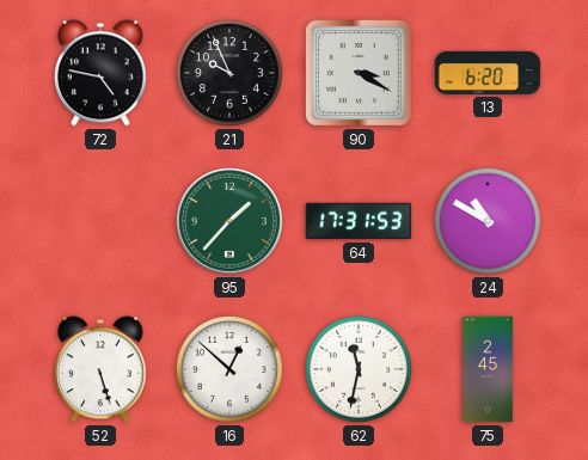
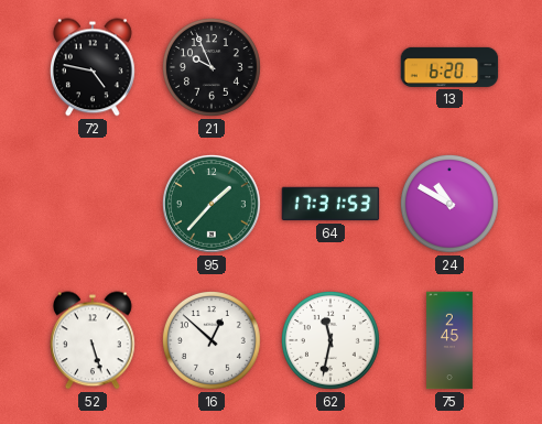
90: 3:20 -> none (360, 74)
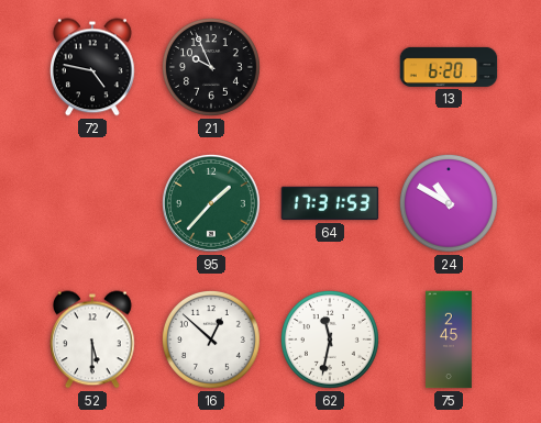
52: 5:27 -> 5:30 (93, 339)
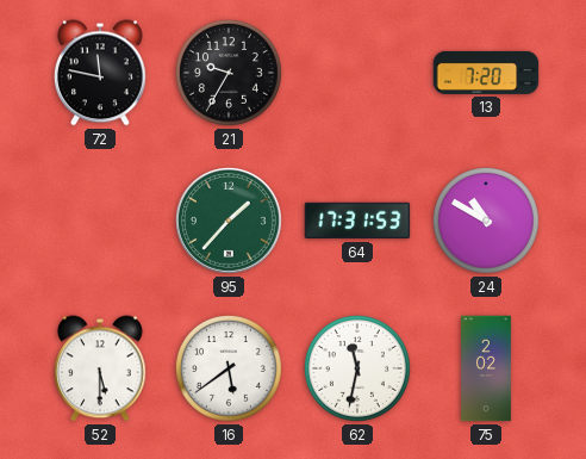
72: 4:47 -> 11:47 (101, 73)
21: 9:56 -> 9:35 (229, 73)
13: 6:20 -> 7:20 (486, 73)
16: 12:52 -> 5:39 (229, 368)
75: 2:45 -> 2:02 (487, 368)
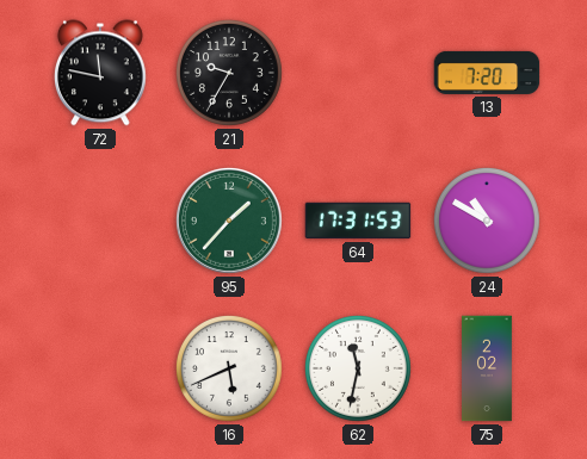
52: 5:30 -> none (101, 368)
16: 5:39 -> 5:41 (229, 368)
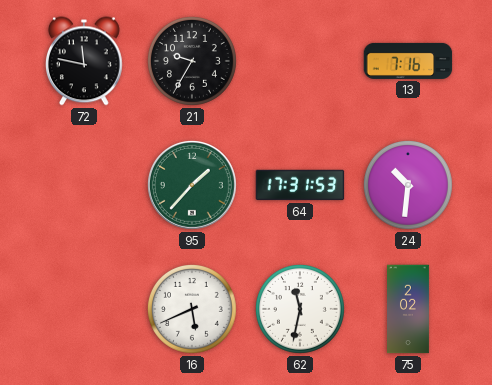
13: 7:20 -> 7:16 (408, 61)
24: 10:50 -> 10:31 (408, 185)
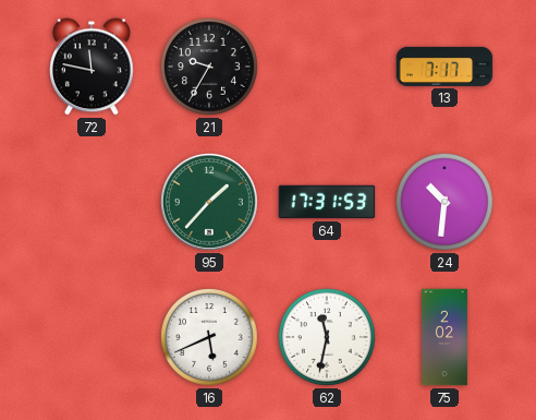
13: 7:16 -> 7:17 (444, 67)
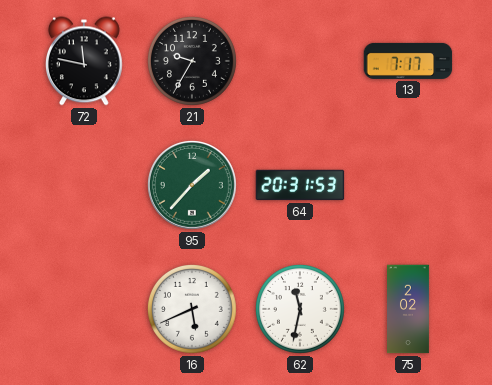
64: 17:31 -> 20:31 (300, 185)
24: 10:31 -> none (444, 202)
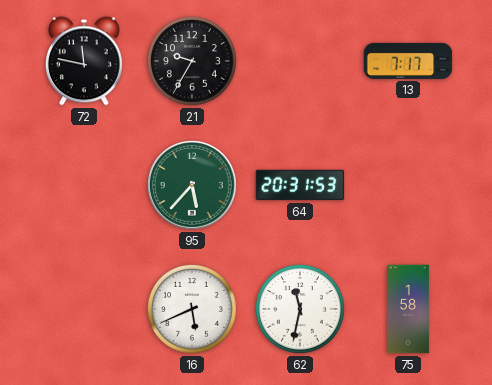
95: 1:37 -> 5:37 (192, 185)
75: 2:02 -> 1:58 (409, 309)
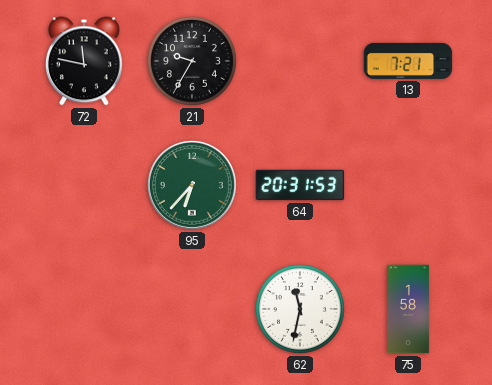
13: 7:17 -> 7:21 (408, 61)
95: 5:37 -> 6:37 (192, 185)
16: 5:41 -> none (192, 309)
